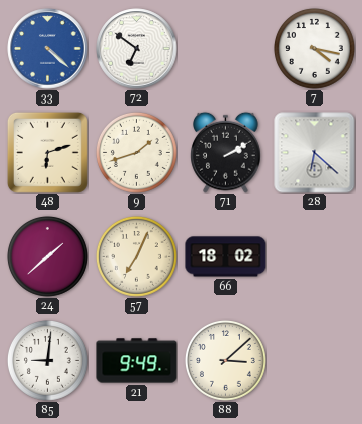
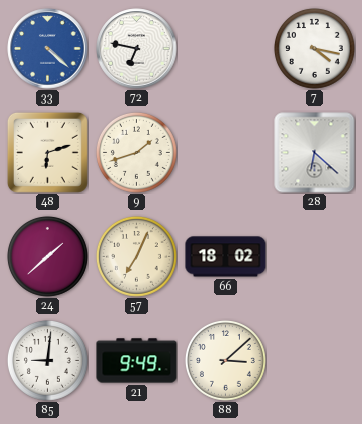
72: 6:51 -> 6:47 (137, 49)
71: 2:10 -> none (226, 152)
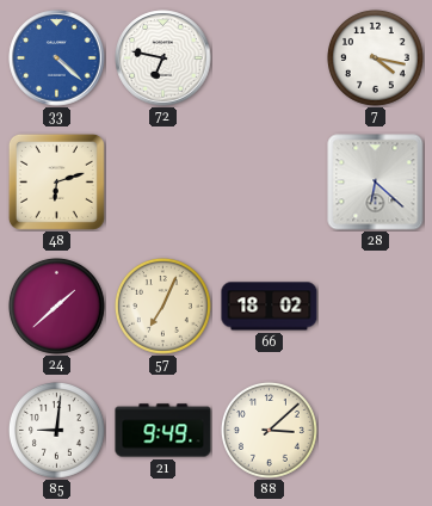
9: 1:42 -> none (136, 152)
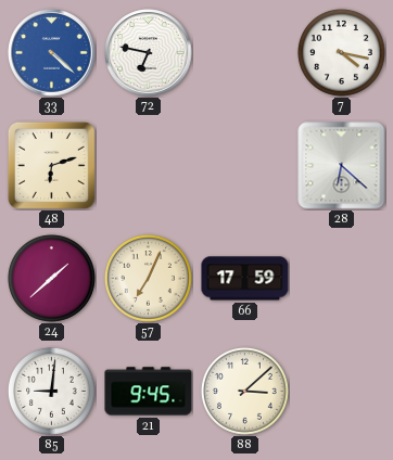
66: 18:02 -> 17:59 (245, 279)
21: 9:49 -> 9:45 (149, 392)
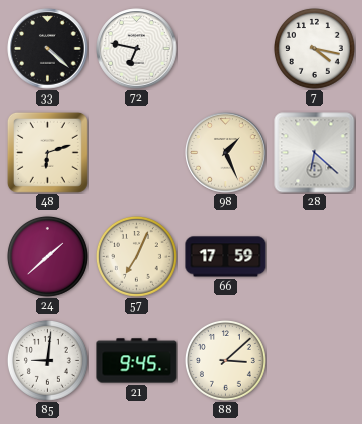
33 dial: blue -> black (48, 49)
98: none -> 1:26 (226, 153)
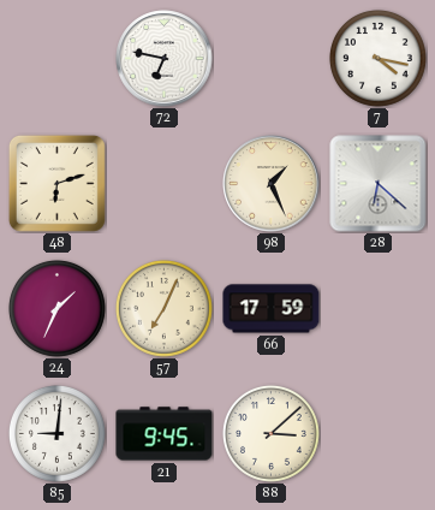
33: 4:22 -> none (48, 49)
24: 1:38 -> 1:34 (56, 308)
